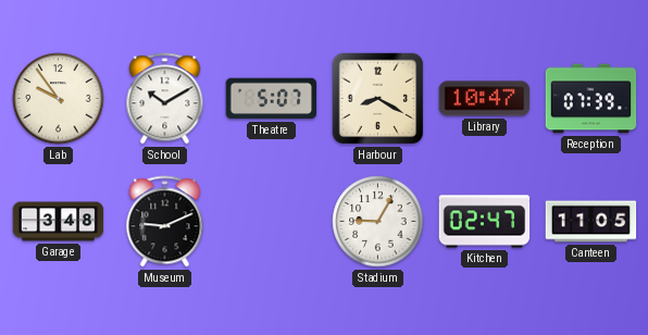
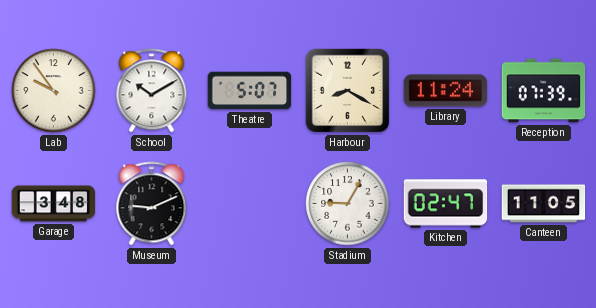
Library: 10:47 -> 11:24 (446, 91)
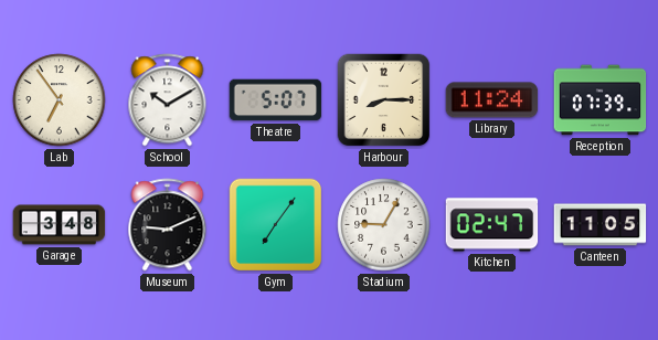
Lab: 9:54 -> 6:54 (60, 100)
Harbour: 8:20 -> 8:15 (384, 100)
Gym: none -> 7:06 (276, 225)
